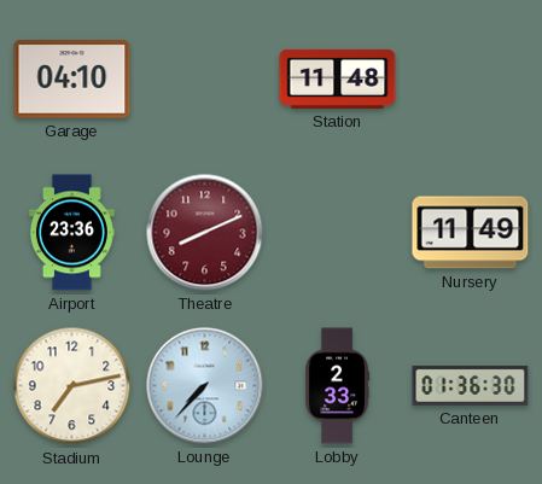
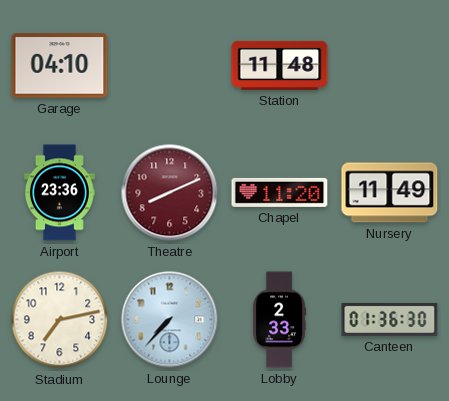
Chapel: none -> 11:20 (280, 192)
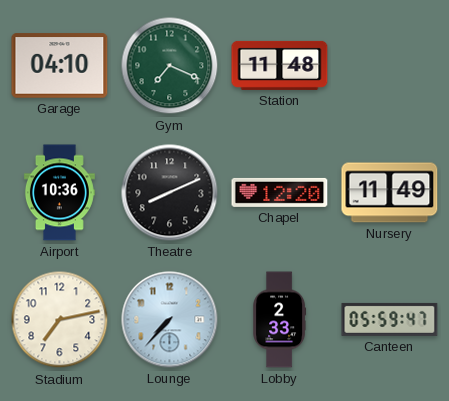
Gym: none -> 7:19 (170, 66)
Airport: 23:36 -> 10:36 (59, 193)
Theatre dial: burgundy -> black (170, 193)
Chapel: 11:20 -> 12:20 (280, 192)
Canteen: 01:36 -> 05:59 (390, 319)
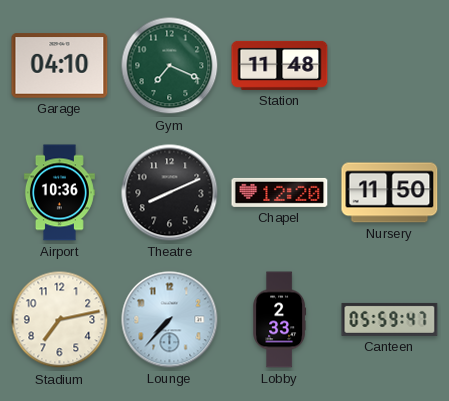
Nursery: 11:49 -> 11:50 (390, 193)
